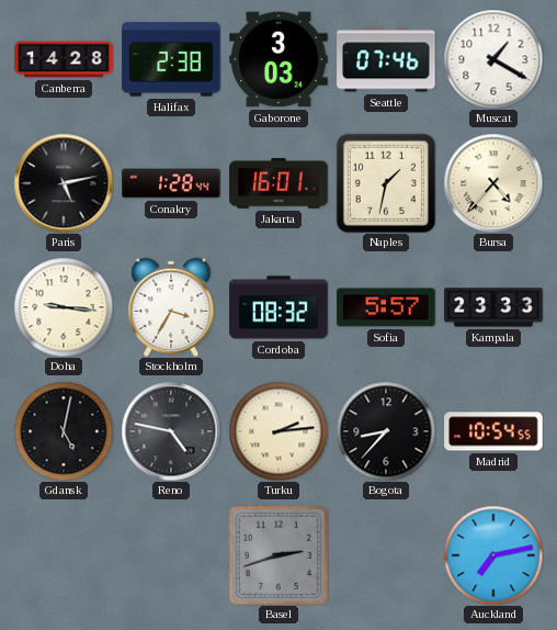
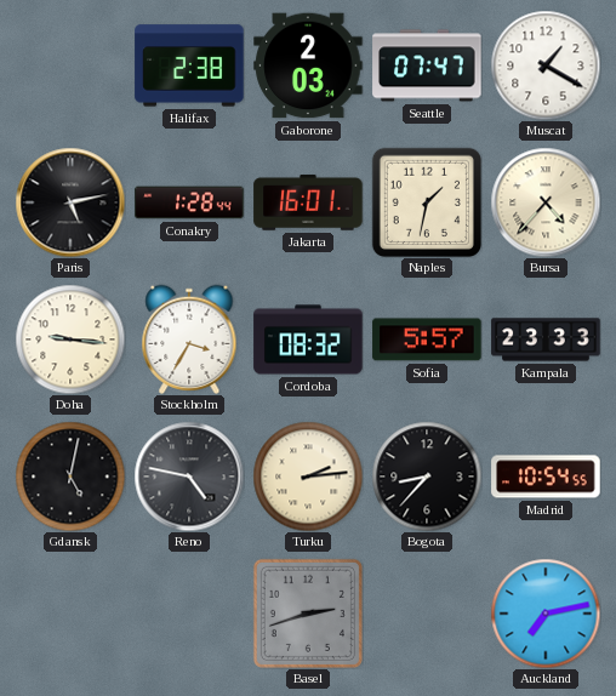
Canberra: 14:28 -> none (64, 59)
Gaborone: 3:03 -> 2:03 (308, 65)
Seattle: 07:46 -> 07:47 (427, 65)
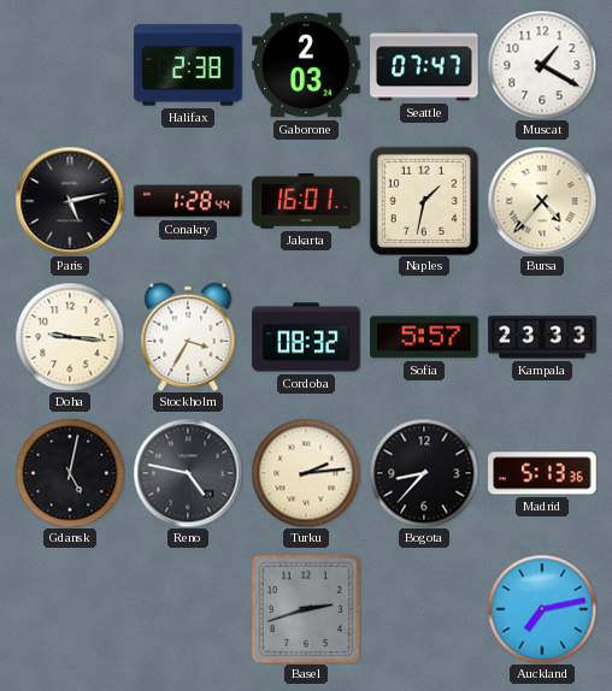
Madrid: 10:54 -> 5:13 (542, 473)
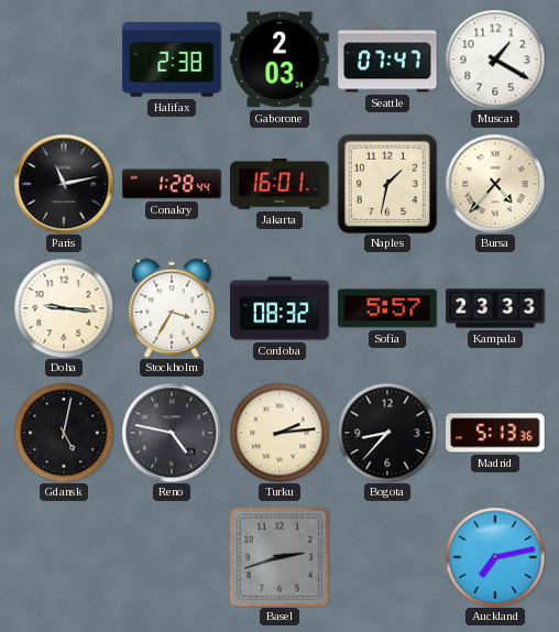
Paris: 5:13 -> 11:13 (64, 184)
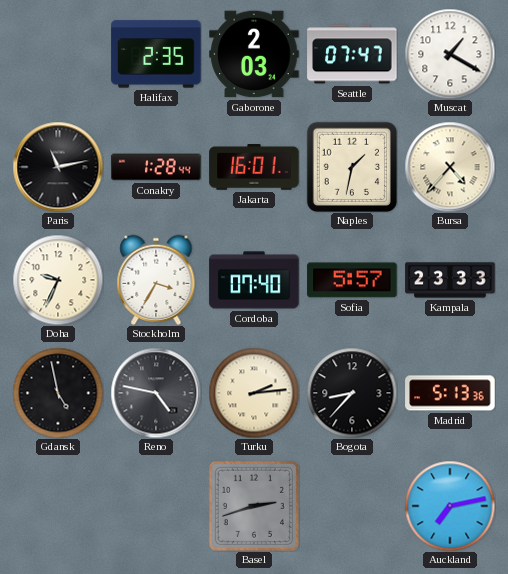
Halifax: 2:38 -> 2:35 (156, 54)
Doha: 9:16 -> 9:34 (58, 280)
Cordoba: 08:32 -> 07:40 (254, 280)
Gdansk: 5:02 -> 4:58 (58, 393)
